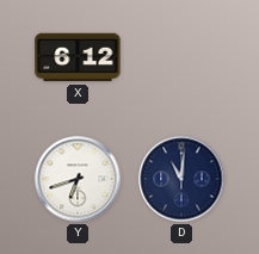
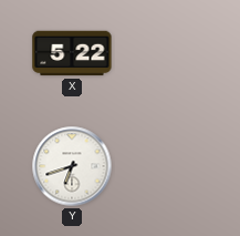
X: 6:12 -> 5:22 (72, 53)
D: 11:01 -> none (181, 179)
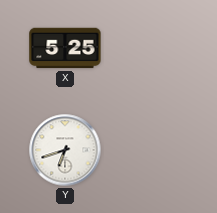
X: 5:22 -> 5:25 (65, 48)
